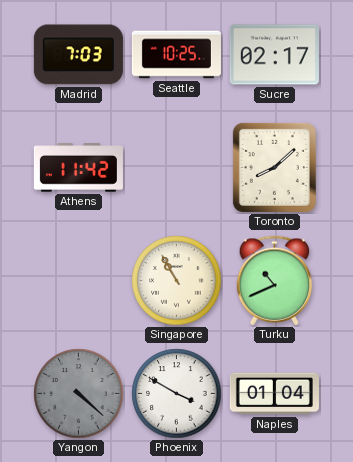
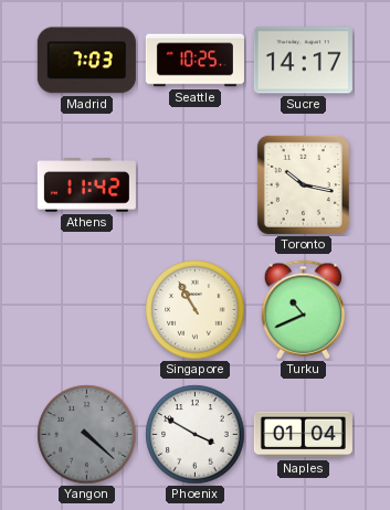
Sucre: 02:17 -> 14:17 (303, 61)
Toronto: 8:08 -> 10:17 (303, 184)
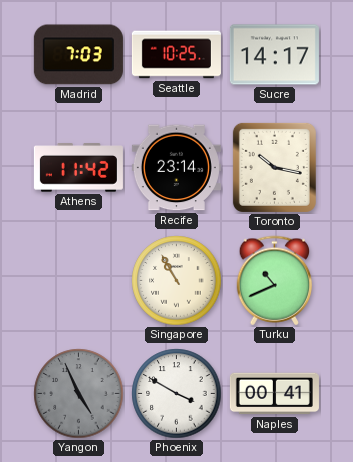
Recife: none -> 23:14 (176, 168)
Yangon: 4:22 -> 4:56 (79, 394)
Naples: 01:04 -> 00:41 (274, 394)
